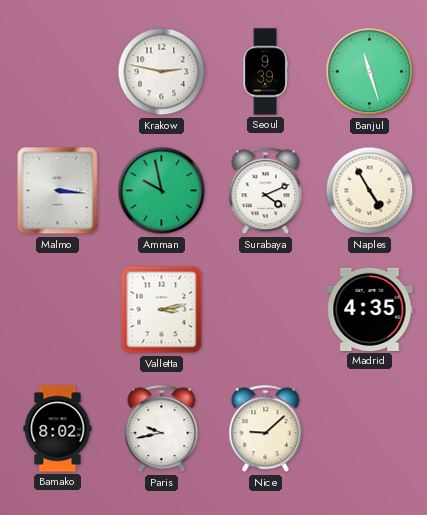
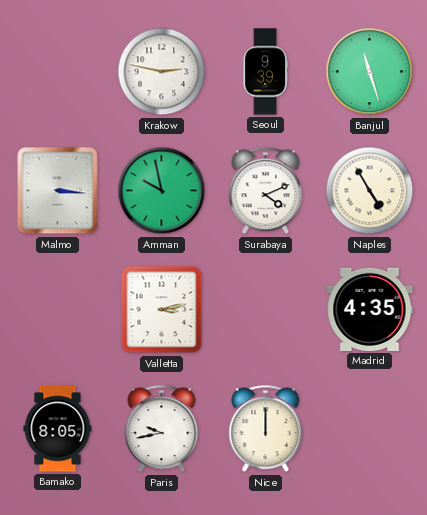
Bamako: 8:02 -> 8:05 (58, 429)
Nice: 9:08 -> 12:00 (266, 429)
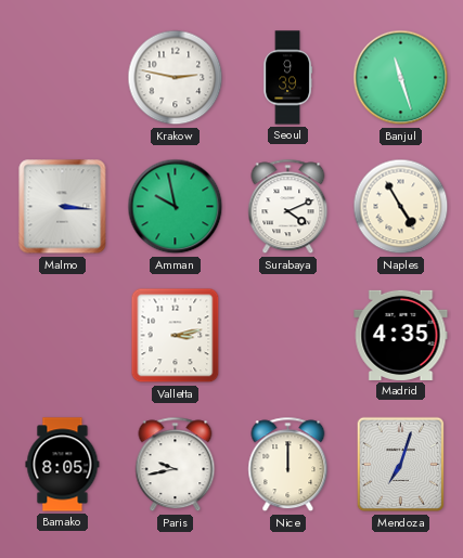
Mendoza: none -> 7:03 (401, 465)
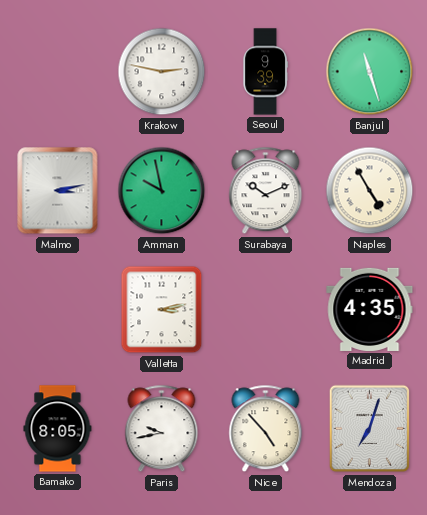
Malmo: 3:16 -> 3:13 (58, 191)
Surabaya: 4:11 -> 10:11 (266, 191)
Nice: 12:00 -> 4:53 (266, 429)
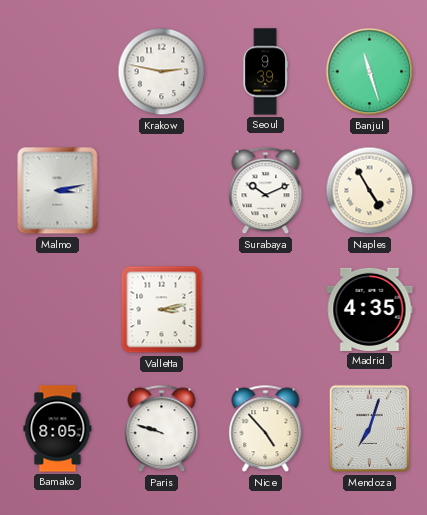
Amman: 9:58 -> none (162, 191)
Paris: 9:43 -> 9:48 (162, 429)
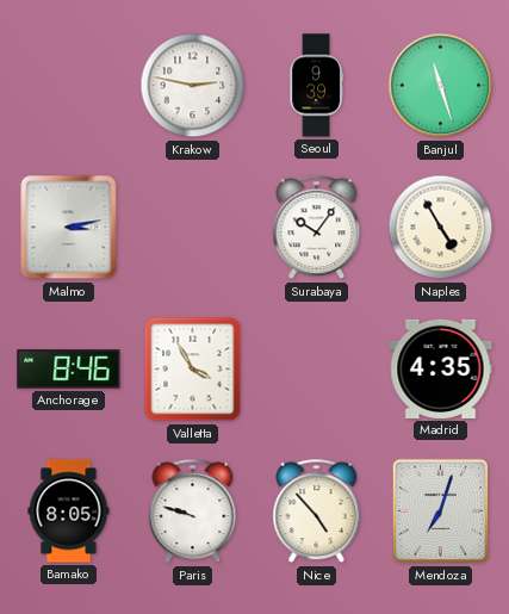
Surabaya: 10:11 -> 10:06 (317, 228)
Anchorage: none -> 8:46 (69, 370)
Valletta: 3:13 -> 3:55 (193, 370)
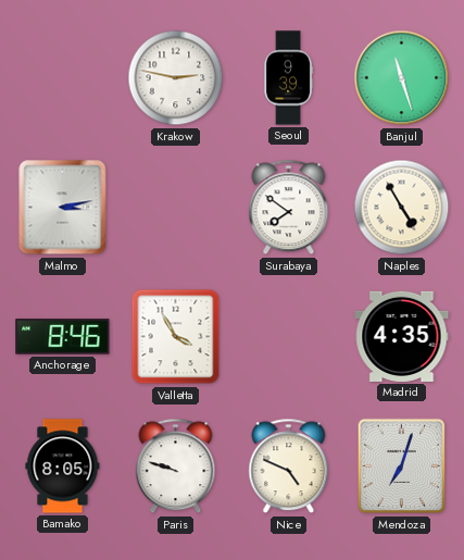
Surabaya: 10:06 -> 7:51 (289, 208)
Nice: 4:53 -> 4:49 (289, 466)
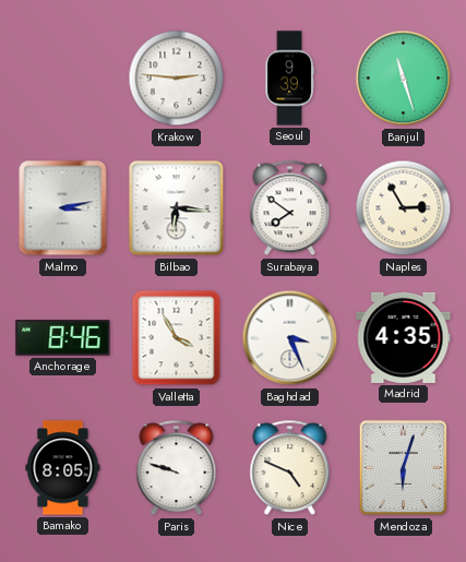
Krakow: 2:47 -> 2:46 (177, 79)
Bilbao: none -> 6:16 (177, 208)
Naples: 4:55 -> 2:55 (404, 208)
Baghdad: none -> 3:26 (290, 338)
Mendoza: 7:03 -> 6:03 (404, 468)
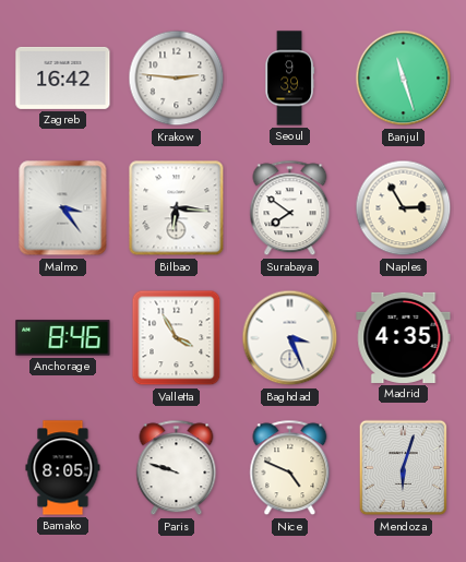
Zagreb: none -> 16:42 (63, 77)
Malmo: 3:13 -> 3:24 (63, 208)
